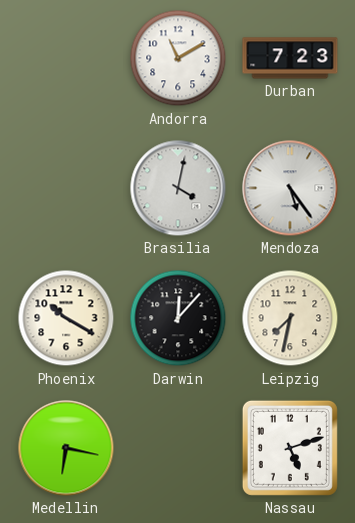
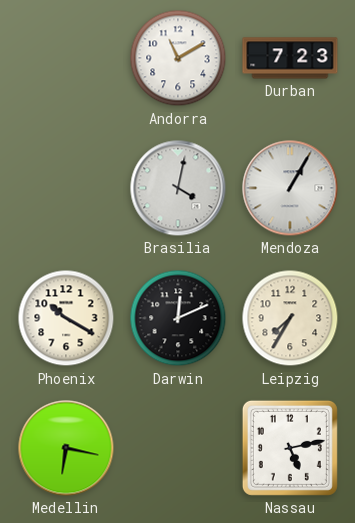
Mendoza: 5:24 -> 1:05 (290, 188)
Darwin: 12:07 -> 12:11 (178, 318)
Leipzig: 7:32 -> 7:35 (290, 318)
Nassau: 5:12 -> 5:13 (290, 448)
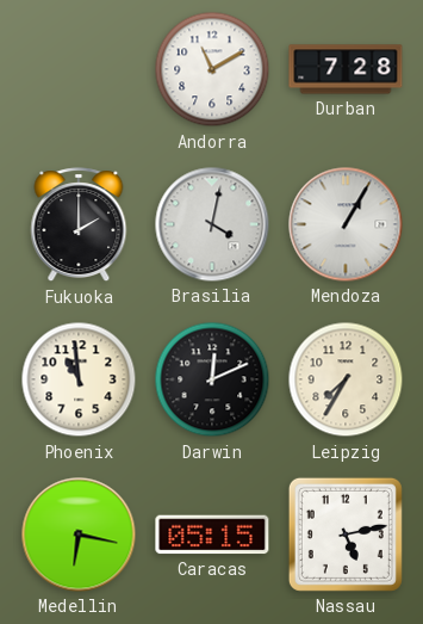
Durban: 7:23 -> 7:28 (346, 69)
Fukuoka: none -> 2:00 (79, 225)
Phoenix: 10:20 -> 10:59 (79, 379)
Caracas: none -> 05:15 (212, 535)
